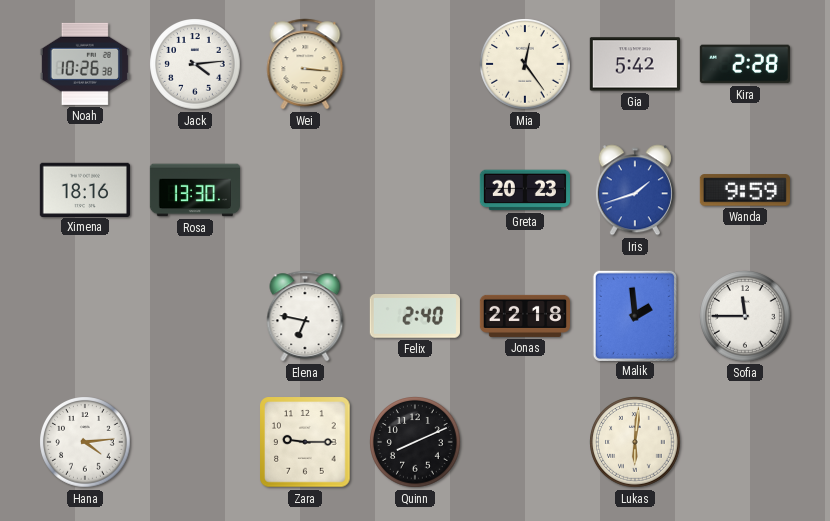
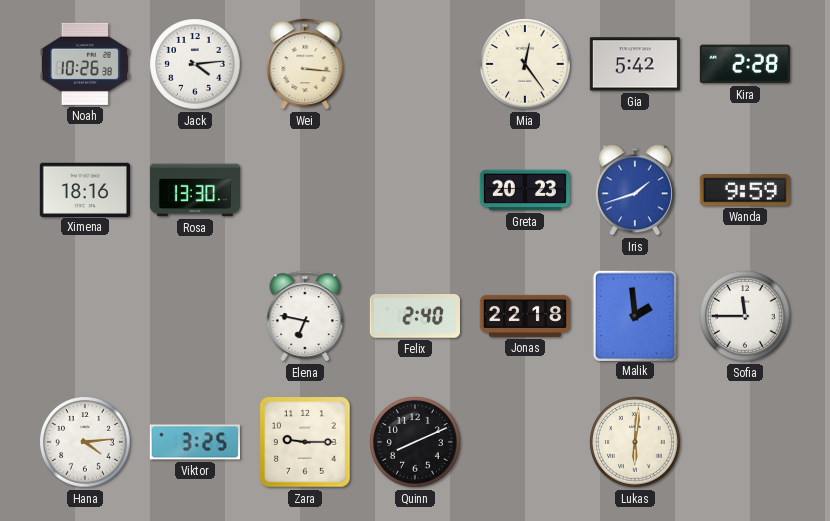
Viktor: none -> 3:25 (195, 442)
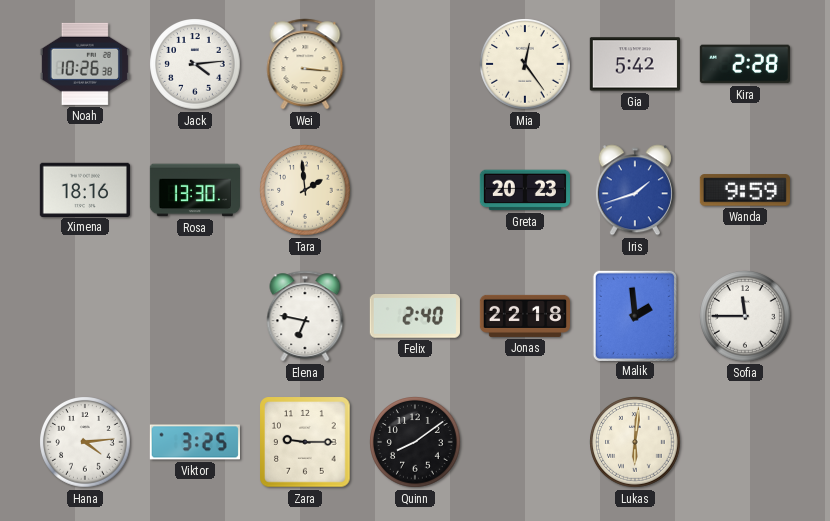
Tara: none -> 1:59 (305, 190)
Quinn: 8:11 -> 8:09 (415, 442)
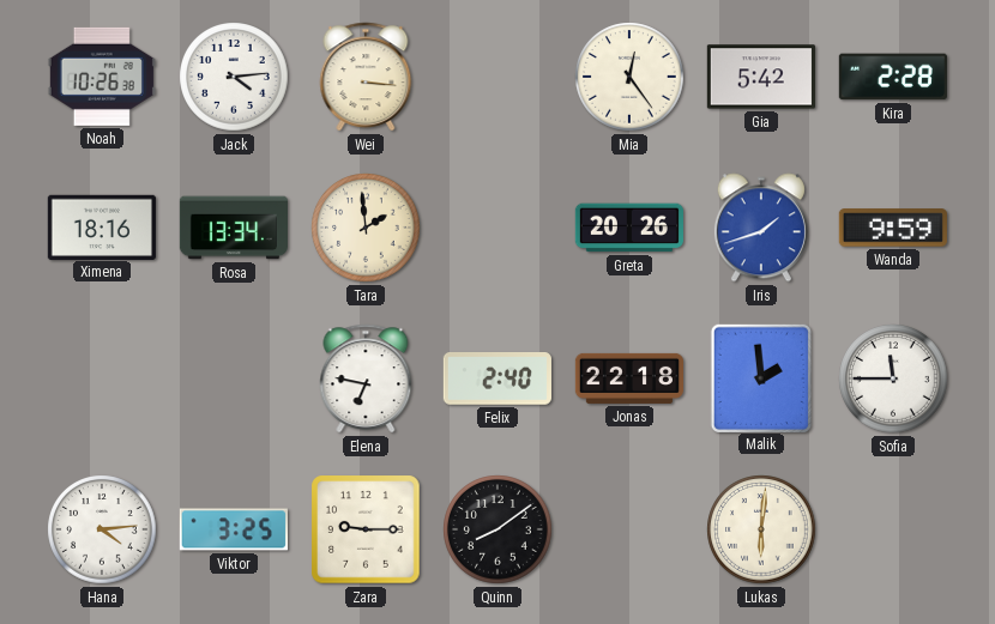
Rosa: 13:30 -> 13:34 (233, 228)
Greta: 20:23 -> 20:26 (629, 228)
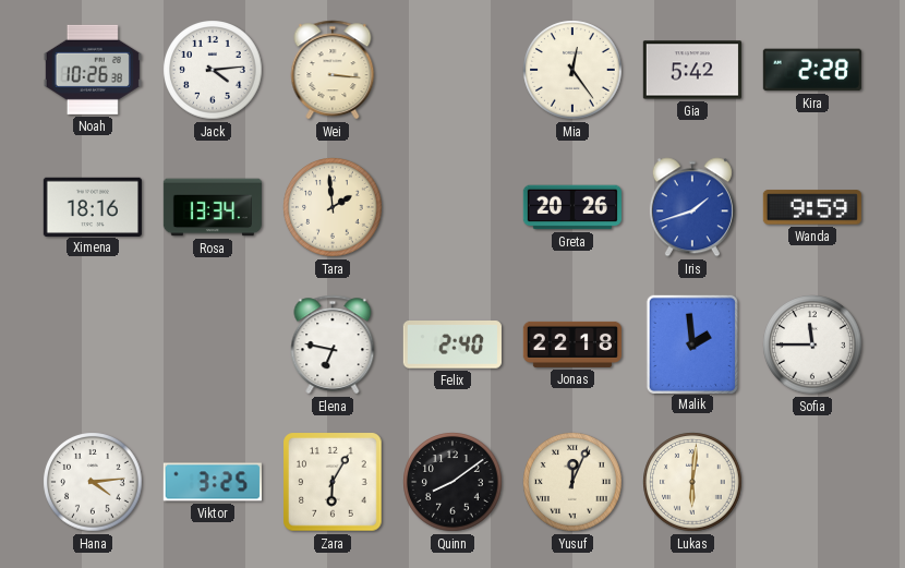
Zara: 9:15 -> 6:05 (333, 482)
Yusuf: none -> 12:04 (572, 482)
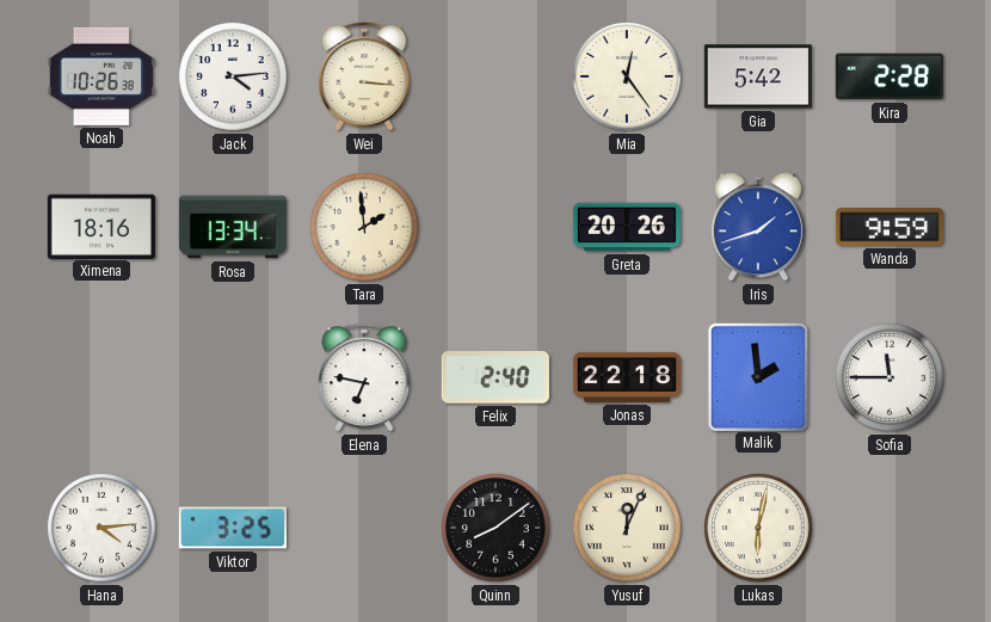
Zara: 6:05 -> none (333, 482)
Lukas: 6:01 -> 6:02 (758, 528)
